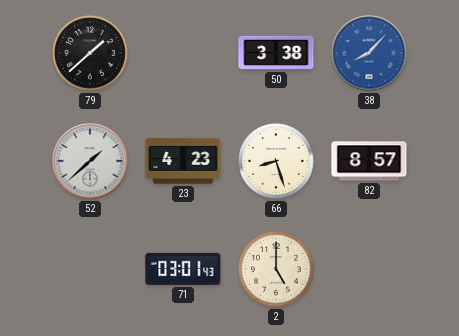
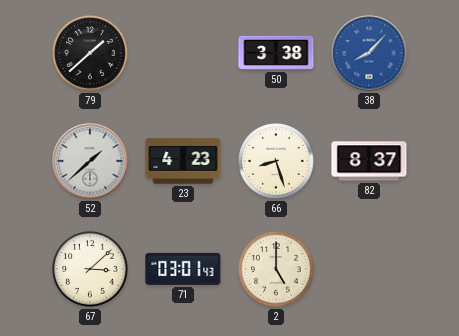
82: 8:57 -> 8:37 (369, 161)
67: none -> 3:08 (90, 269)
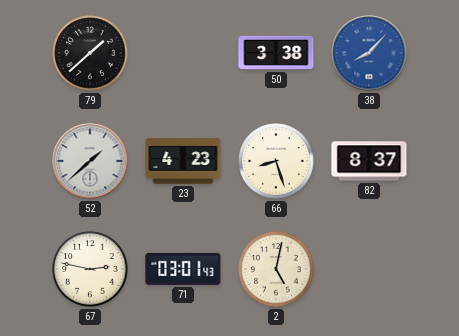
67: 3:08 -> 2:47 (90, 269)
2: 5:00 -> 5:02 (276, 269)
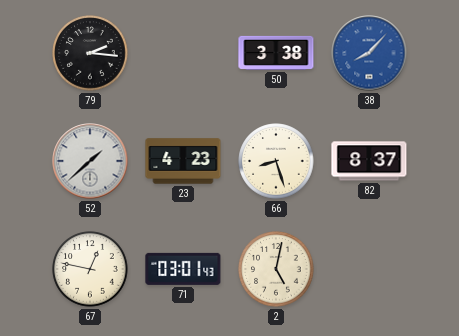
79: 1:38 -> 2:16 (90, 53)
67: 2:47 -> 12:47 (90, 269)
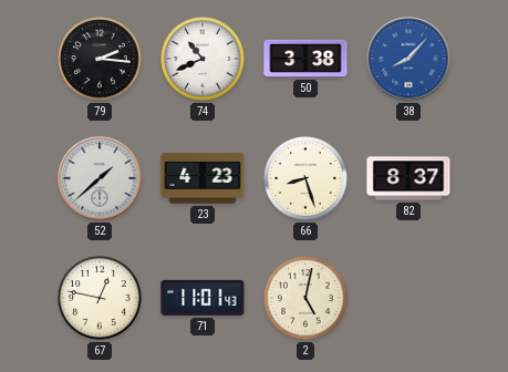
74: none -> 10:41 (203, 59)
71: 03:01 -> 11:01 (203, 298)
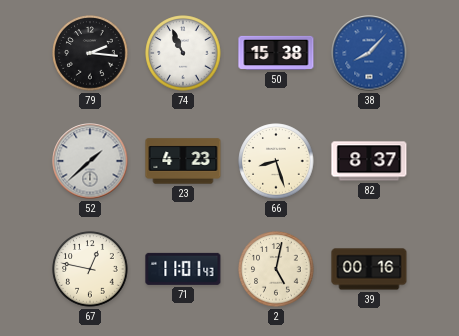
74: 10:41 -> 10:56 (183, 53)
50: 3:38 -> 15:38 (276, 53)
39: none -> 00:16 (369, 269)
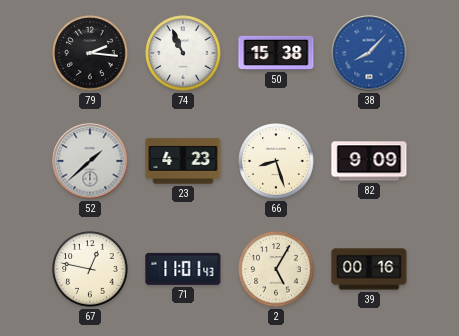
82: 8:37 -> 9:09 (369, 161)
2: 5:02 -> 5:05 (276, 269)
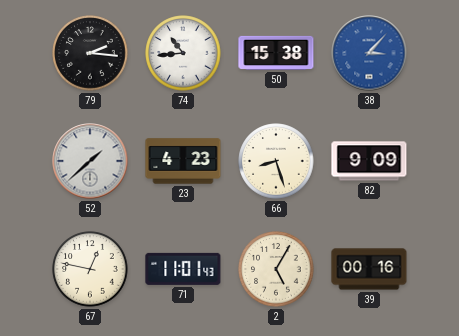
74: 10:56 -> 10:44 (183, 53)
38: 8:07 -> 3:07 (369, 53)
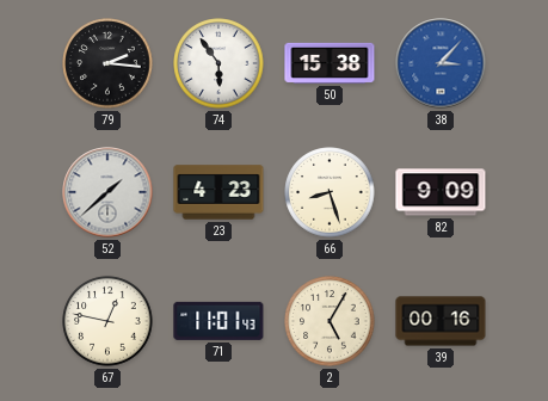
74: 10:44 -> 5:54 (218, 63)
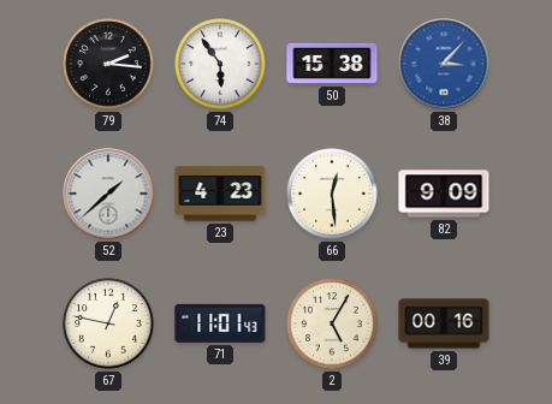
66: 8:27 -> 12:29 (332, 194)
